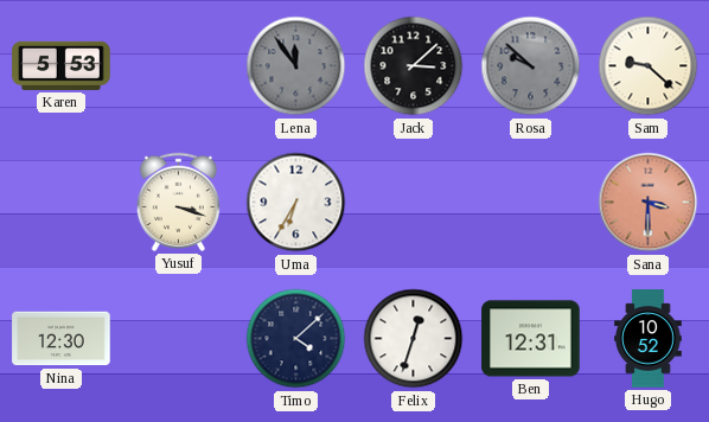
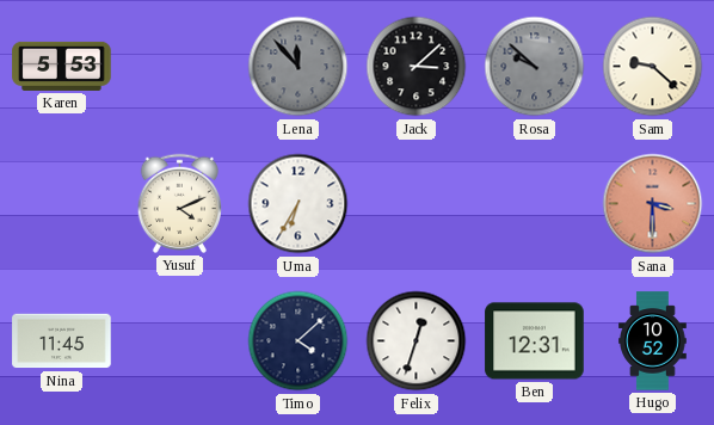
Lena: 11:54 -> 11:53 (298, 67)
Yusuf: 3:18 -> 4:11 (179, 203)
Nina: 12:30 -> 11:45 (62, 341)
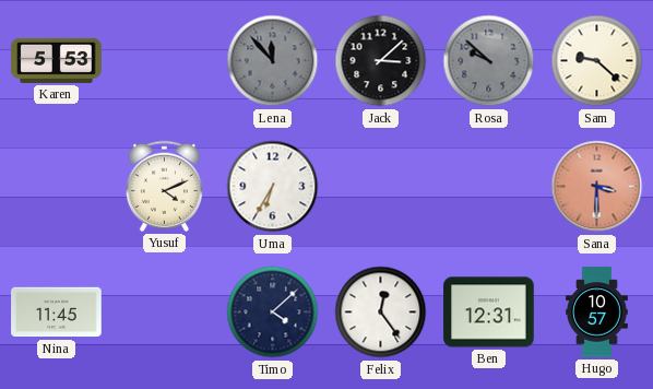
Felix: 12:33 -> 12:24 (381, 313)
Hugo: 10:52 -> 10:57 (597, 313)
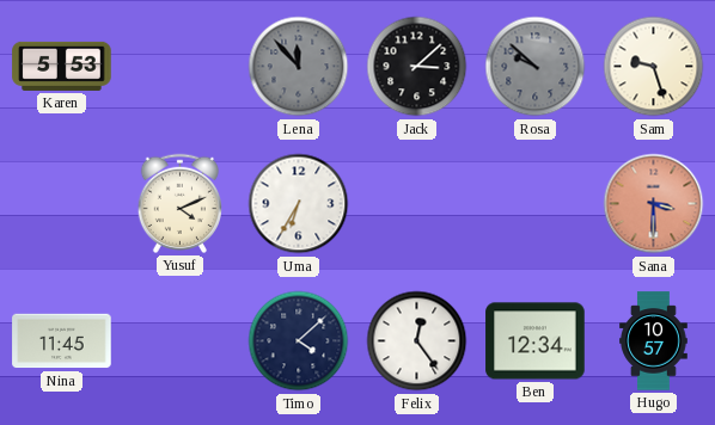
Sam: 9:22 -> 9:27 (654, 67)
Ben: 12:31 -> 12:34 (536, 341)
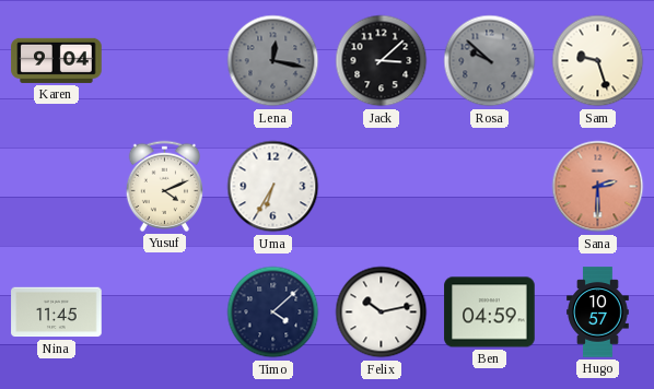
Karen: 5:53 -> 9:04 (57, 60)
Lena: 11:53 -> 12:17 (273, 61)
Sana: 3:30 -> 2:30 (598, 187)
Felix: 12:24 -> 10:13 (382, 313)
Ben: 12:34 -> 04:59 (490, 313)
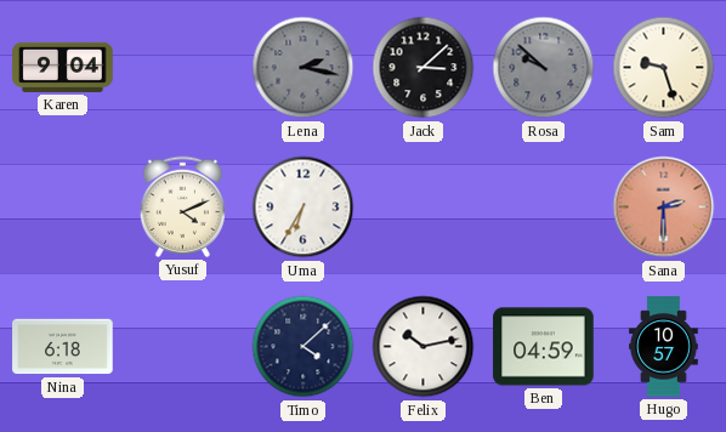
Lena: 12:17 -> 2:17 (304, 68)
Nina: 11:45 -> 6:18 (63, 347)
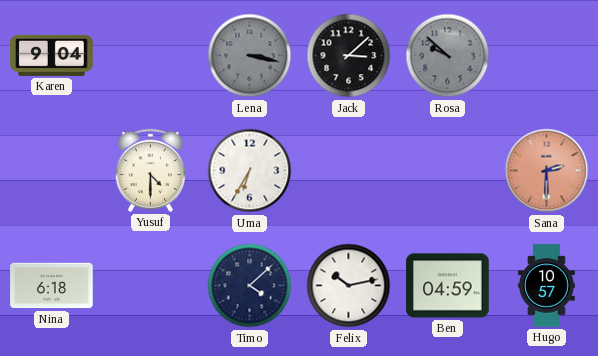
Lena: 2:17 -> 3:17 (250, 56)
Sam: 9:27 -> none (664, 68)
Yusuf: 4:11 -> 4:30 (150, 170)
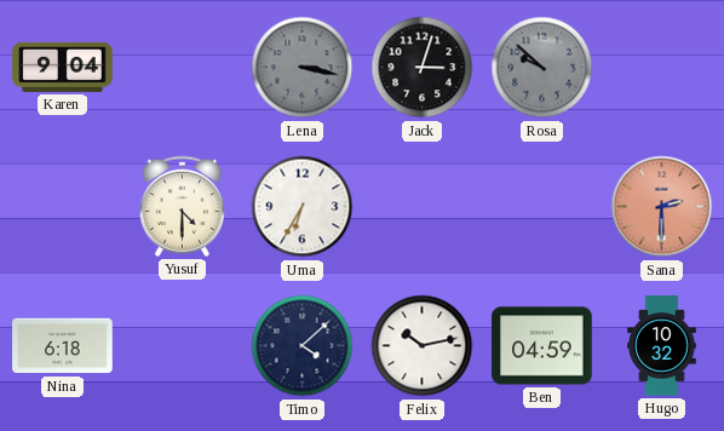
Jack: 3:08 -> 3:03 (423, 68)
Hugo: 10:57 -> 10:32 (662, 346)
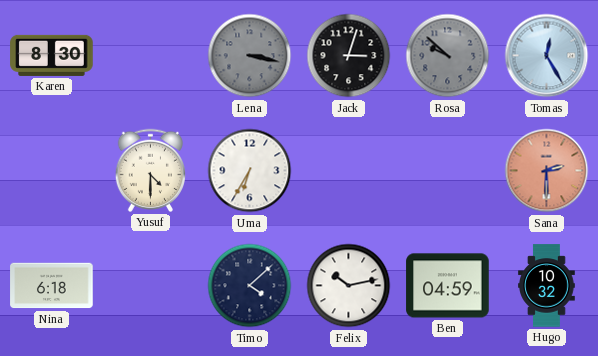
Karen: 9:04 -> 8:30 (52, 55)
Tomas: none -> 12:25 (547, 56)
